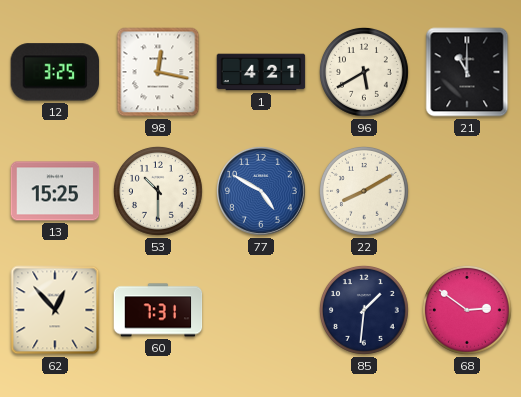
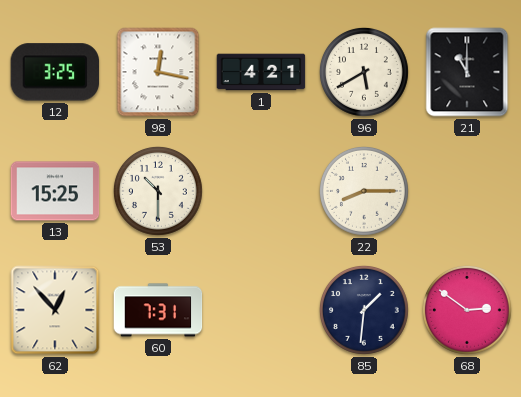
77: 4:50 -> none (261, 191)
22: 8:10 -> 8:15 (364, 191)
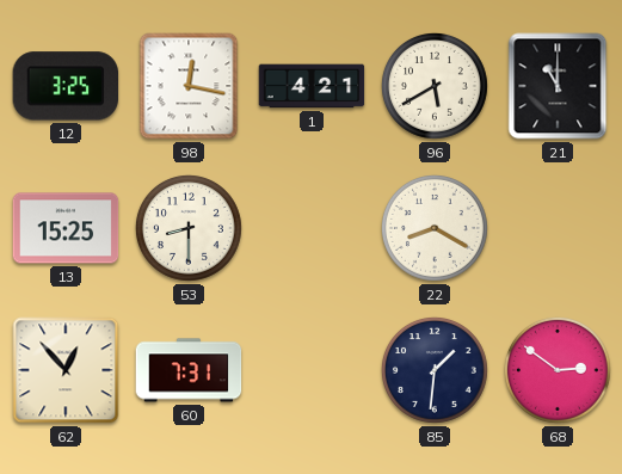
53: 10:30 -> 8:30 (189, 228)
22: 8:15 -> 8:20 (435, 228)
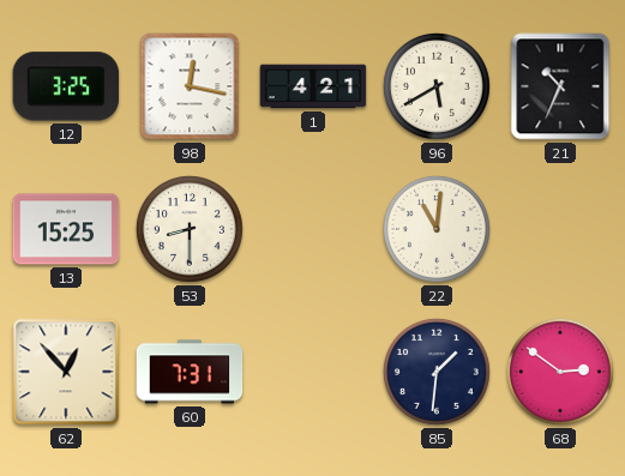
21: 11:00 -> 10:34 (560, 86)
22: 8:20 -> 11:01 (437, 229)
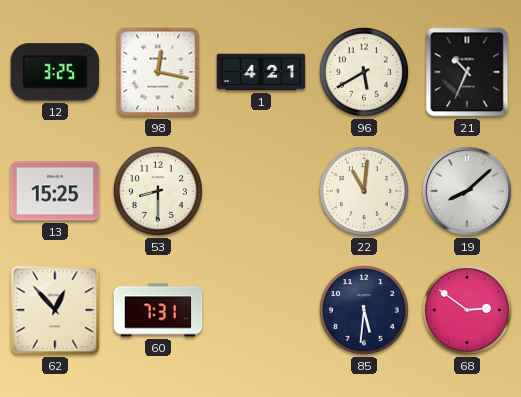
19: none -> 8:08 (467, 191)
85: 1:31 -> 5:31 (364, 310)
